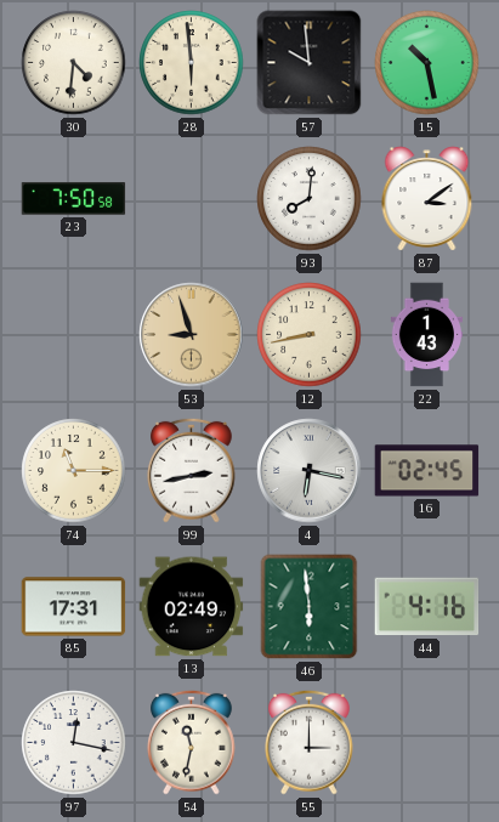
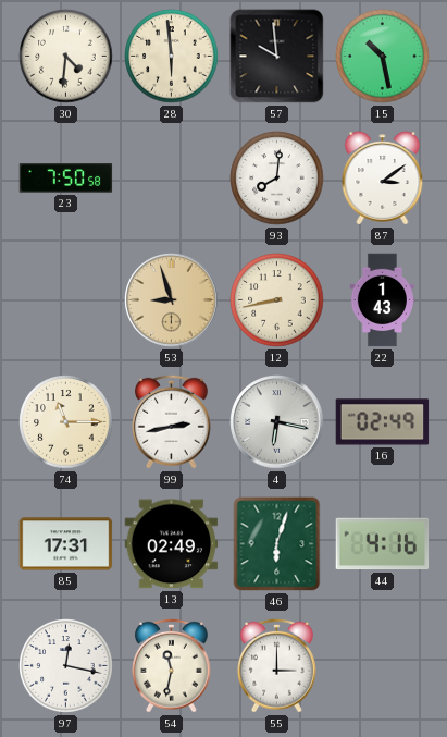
16: 02:45 -> 02:49 (383, 422)
46: 5:59 -> 6:03 (277, 544)
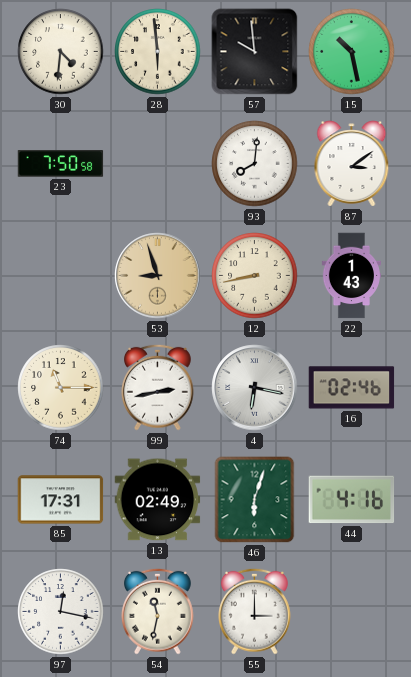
16: 02:49 -> 02:46 (352, 388)
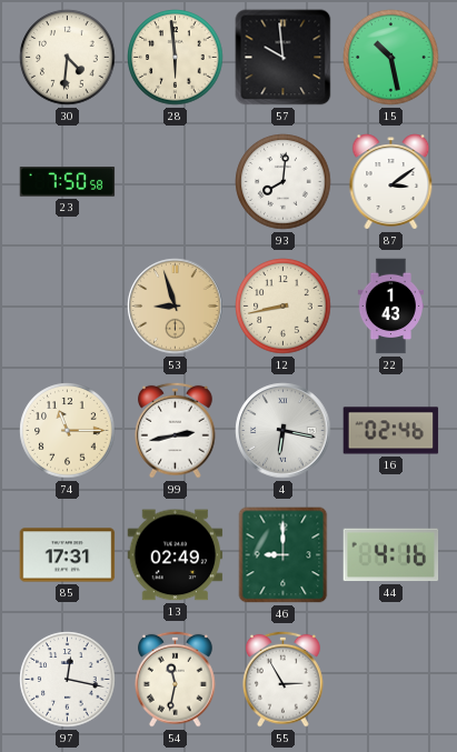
46: 6:03 -> 9:00 (284, 555)
55: 3:00 -> 2:55 (284, 679)
